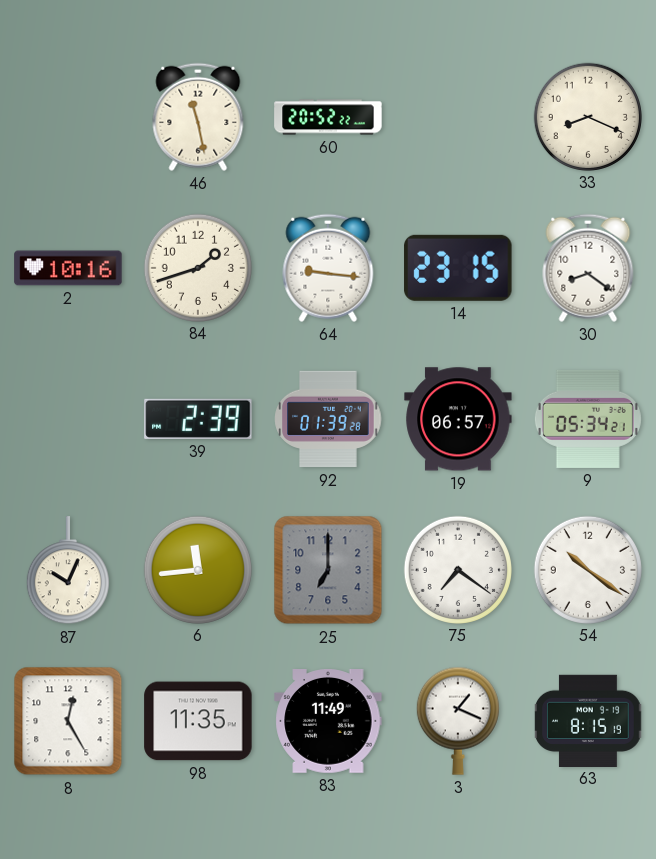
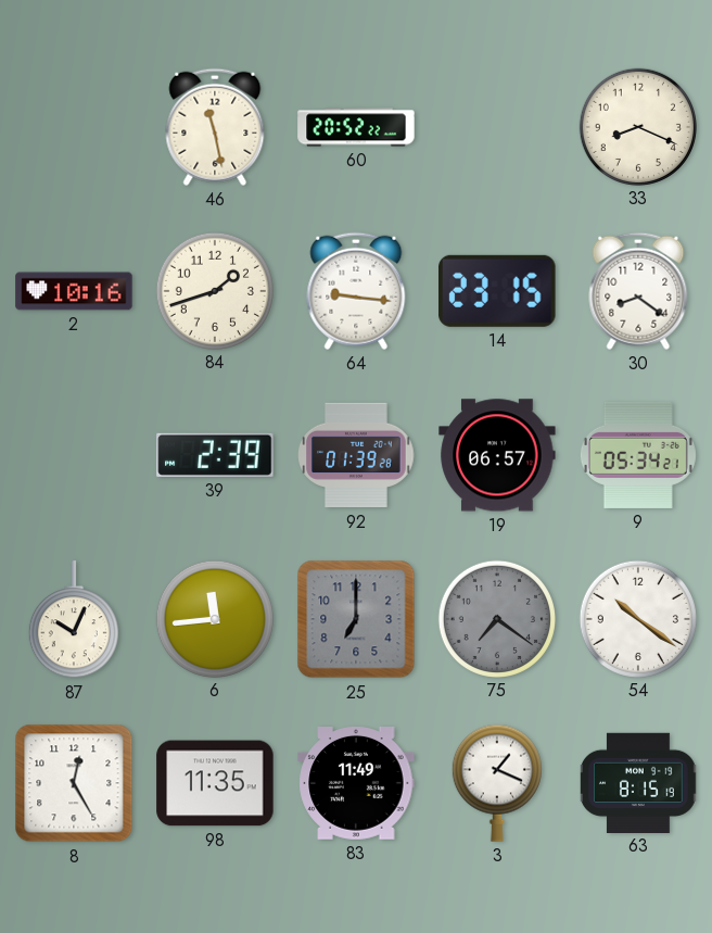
75 dial: white -> grey (496, 618)
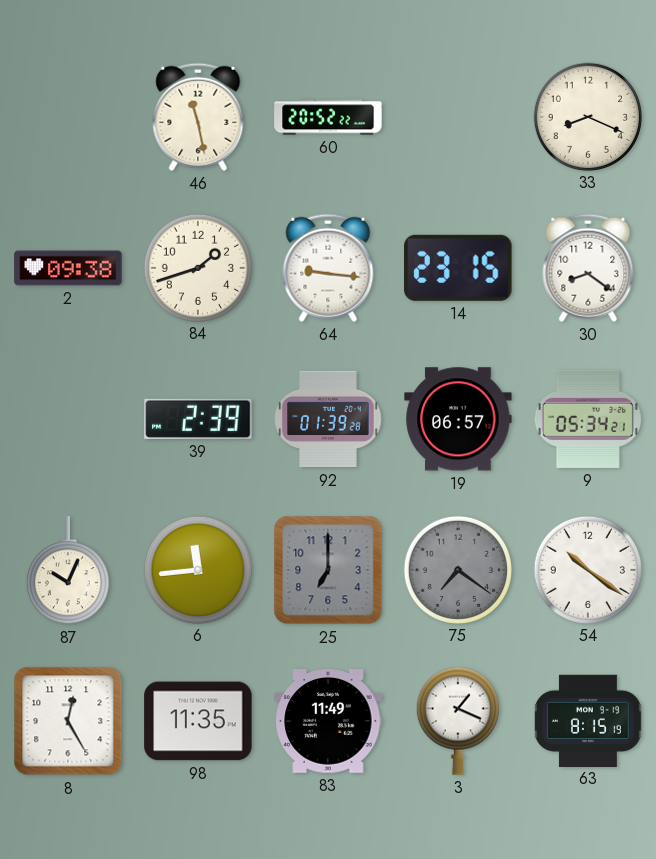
2: 10:16 -> 09:38 (68, 268)
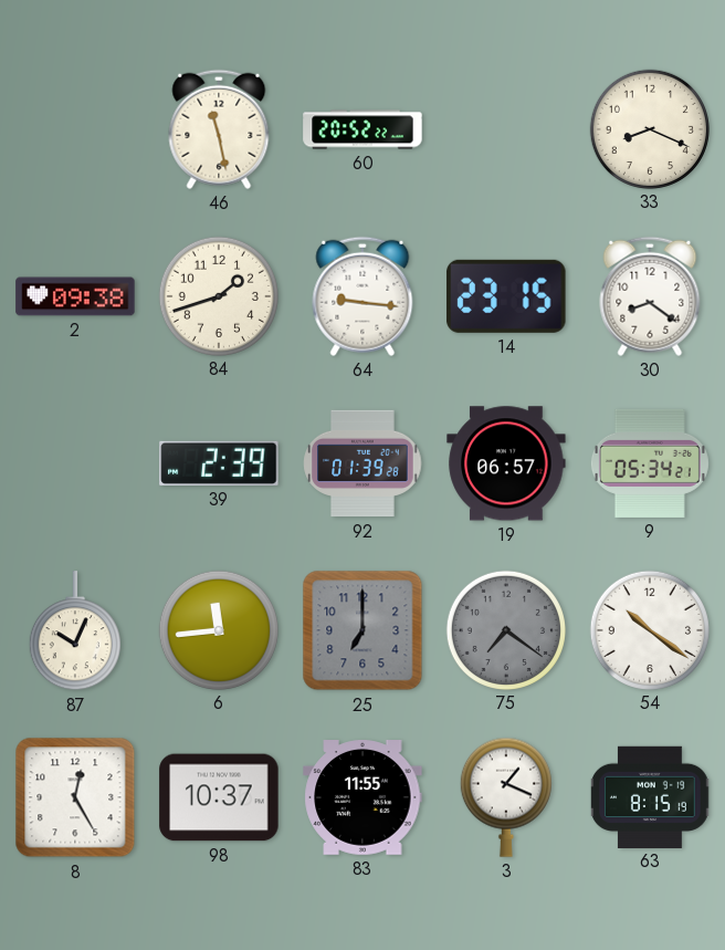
98: 11:35 -> 10:37 (219, 797)
83: 11:49 -> 11:55 (362, 798)
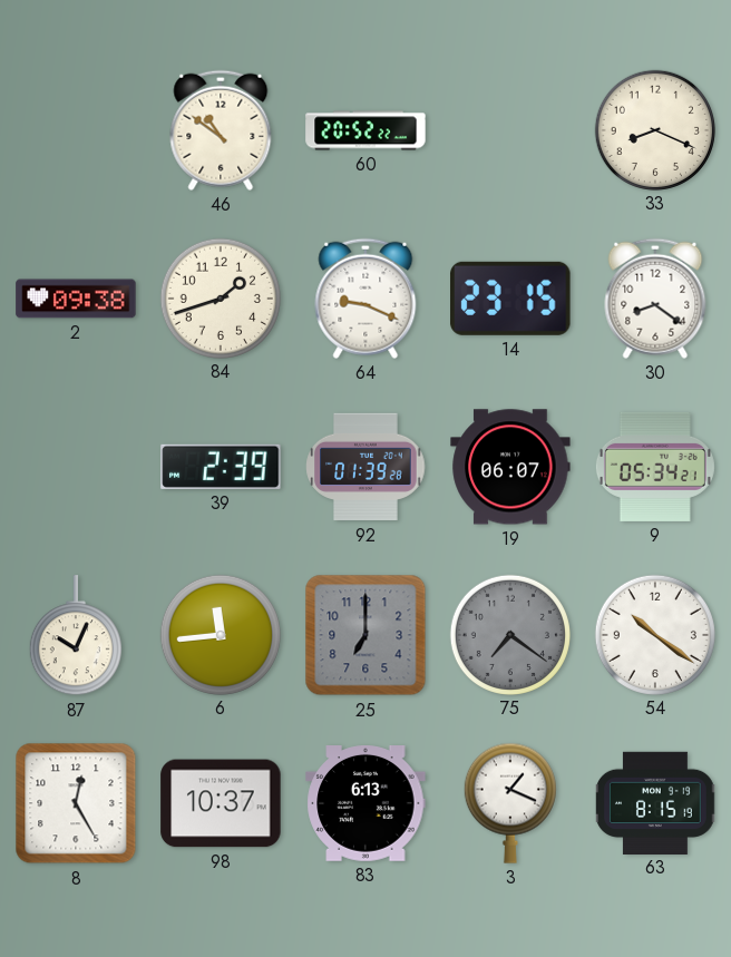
46: 11:28 -> 10:51 (221, 130)
64: 9:16 -> 9:19 (365, 299)
19: 06:57 -> 06:07 (510, 467)
83: 11:55 -> 6:13 (365, 804)
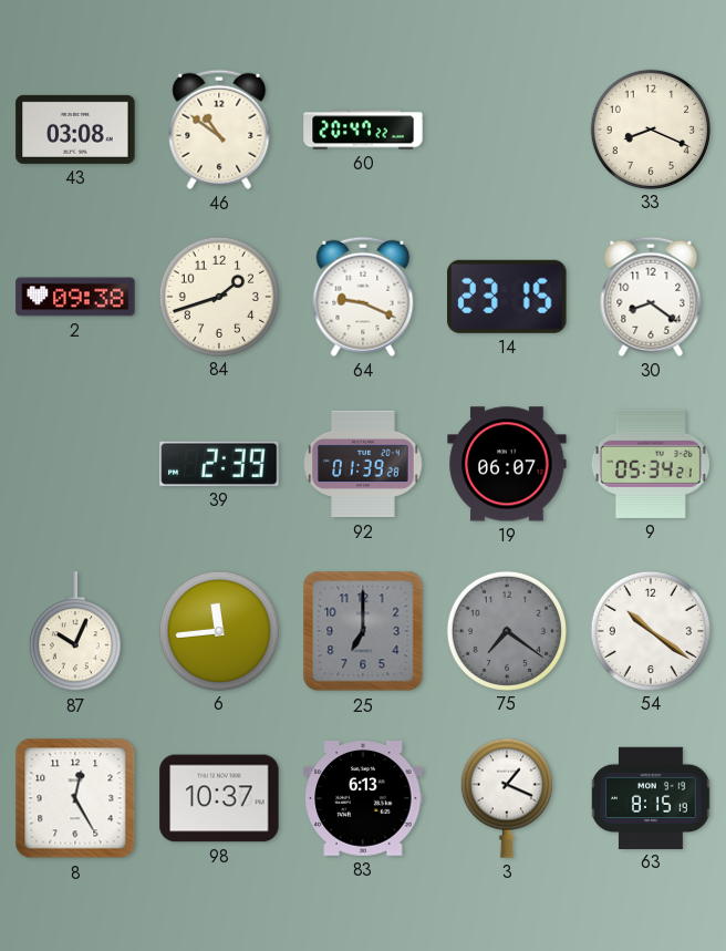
43: none -> 03:08 (75, 130)
60: 20:52 -> 20:47 (363, 130)
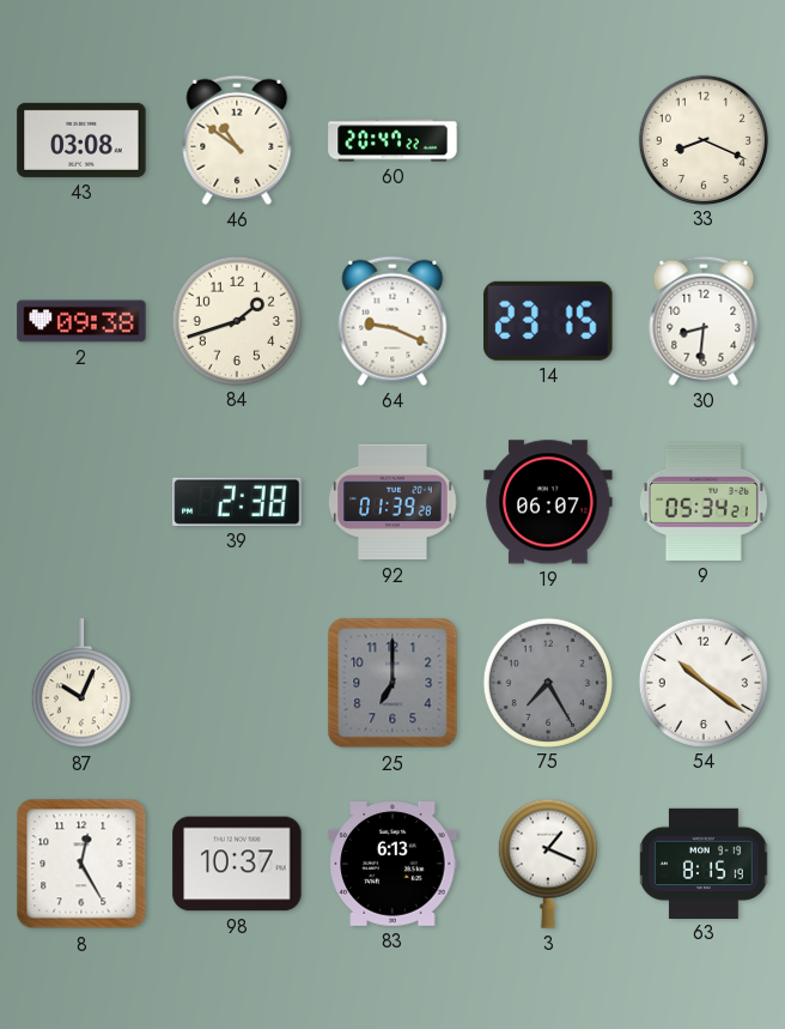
30: 8:21 -> 8:31 (704, 321)
39: 2:39 -> 2:38 (237, 502)
6: 11:44 -> none (218, 630)
75: 7:21 -> 7:25 (547, 682)
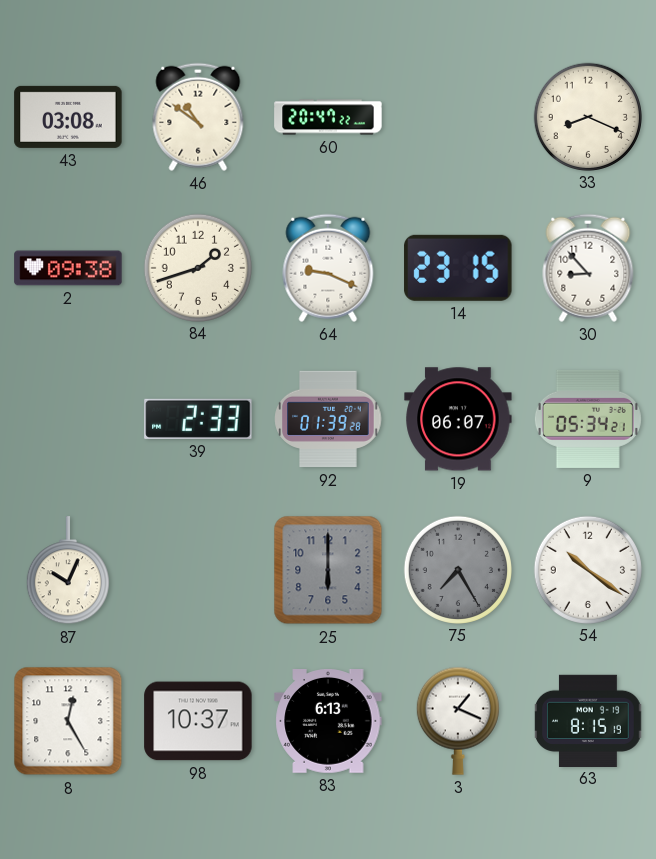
30: 8:31 -> 8:53 (588, 268)
39: 2:38 -> 2:33 (198, 419)
25: 7:00 -> 6:00 (328, 570)
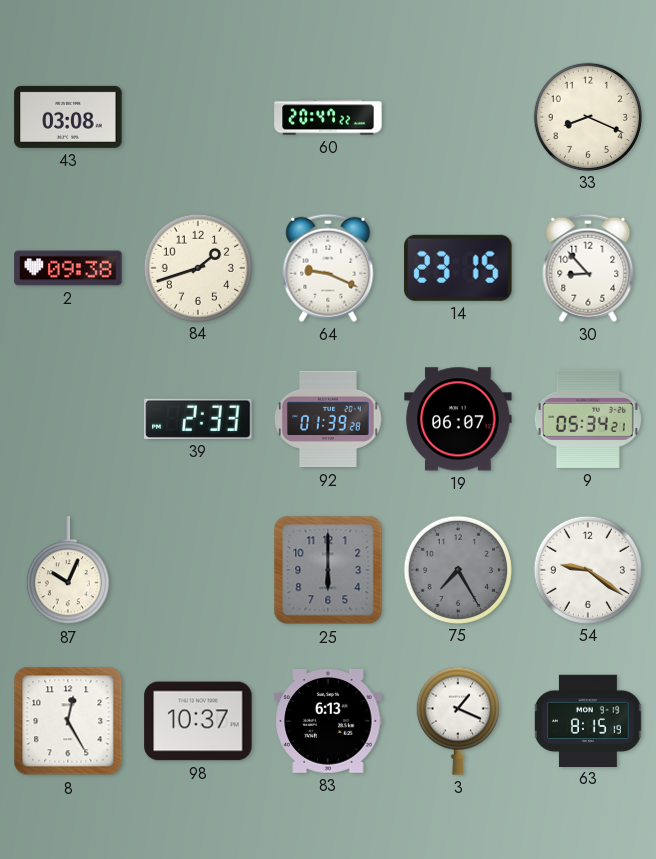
46: 10:51 -> none (198, 117)
54: 10:21 -> 9:21 (587, 569)
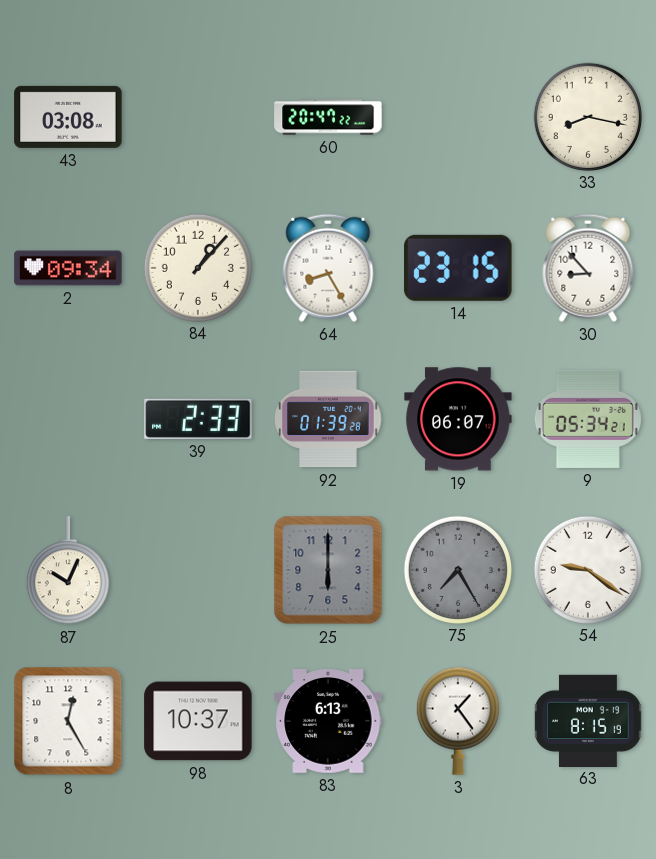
33: 8:19 -> 8:17 (587, 116)
2: 09:38 -> 09:34 (68, 268)
84: 1:42 -> 1:07 (197, 267)
64: 9:19 -> 8:25 (328, 268)
3: 1:19 -> 1:24 (458, 721)
